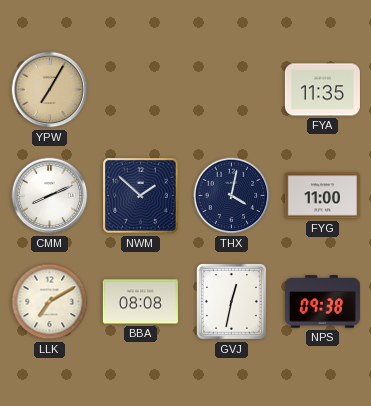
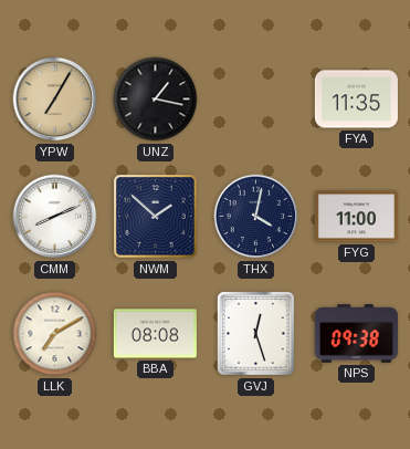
UNZ: none -> 1:17 (156, 100)
GVJ: 12:32 -> 12:27 (255, 334)
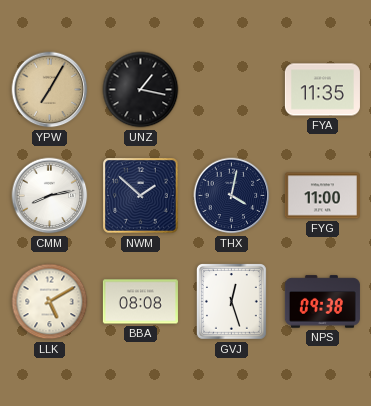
CMM: 8:11 -> 8:13 (50, 196)
LLK: 7:10 -> 5:10 (50, 302)
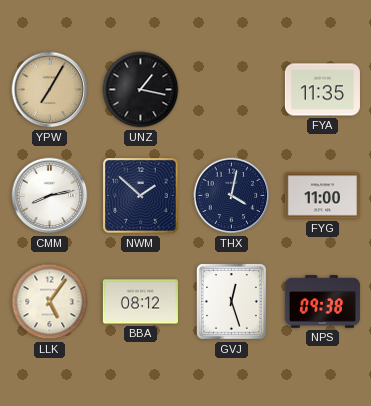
LLK: 5:10 -> 5:06 (50, 302)
BBA: 08:08 -> 08:12 (140, 302)
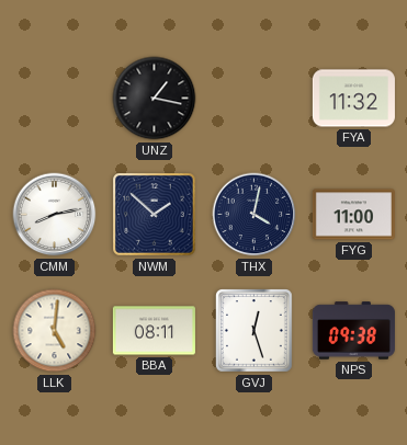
YPW: 7:05 -> none (50, 90)
FYA: 11:35 -> 11:32 (353, 99)
LLK: 5:06 -> 5:01 (55, 331)
BBA: 08:12 -> 08:11 (154, 331)
